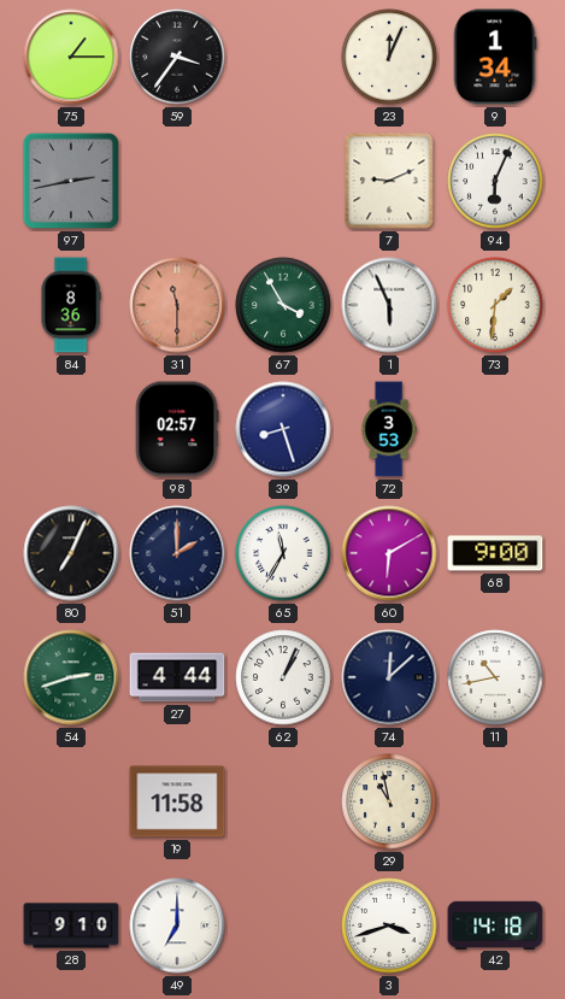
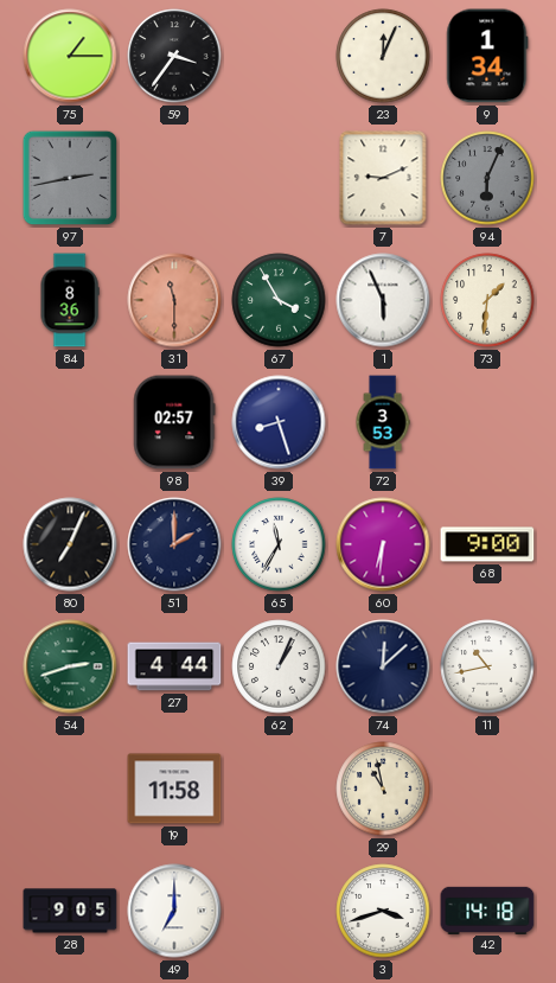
94 dial: white -> grey (487, 178)
60: 6:10 -> 6:31 (383, 544)
28: 9:10 -> 9:05 (70, 911)
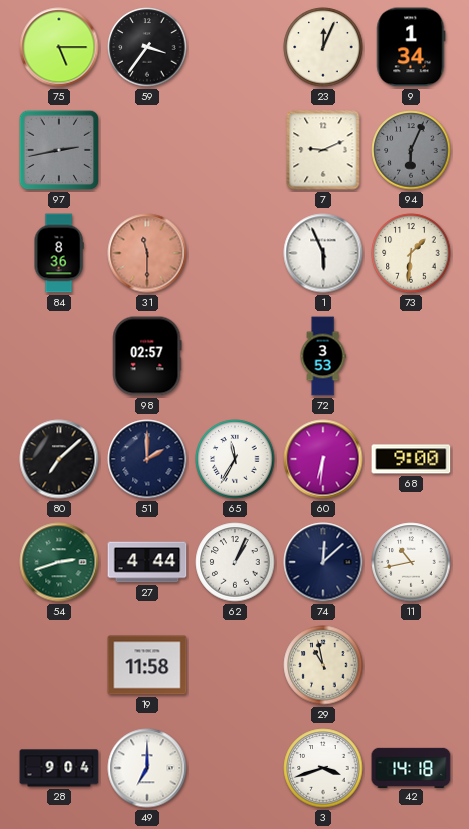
75: 1:15 -> 5:15 (59, 47)
67: 3:55 -> none (279, 300)
39: 8:27 -> none (279, 422)
80: 7:04 -> 7:08 (59, 459)
28: 9:05 -> 9:04 (59, 768)
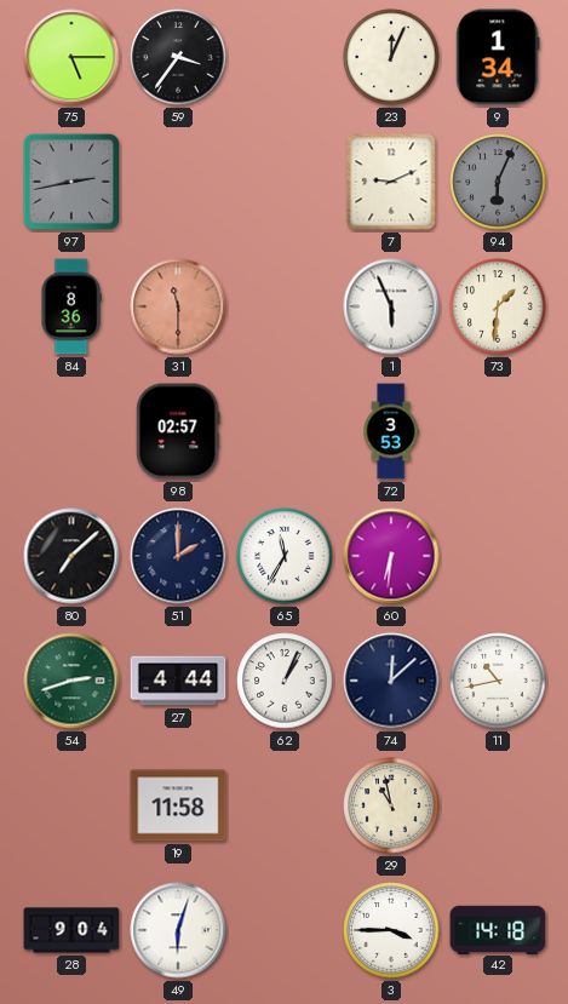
68: 9:00 -> none (411, 459)
49: 7:00 -> 6:03 (178, 930)
3: 3:42 -> 3:45 (391, 930)
